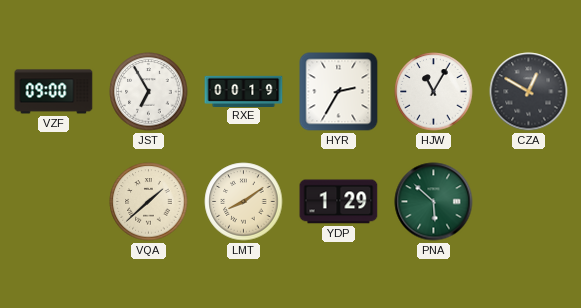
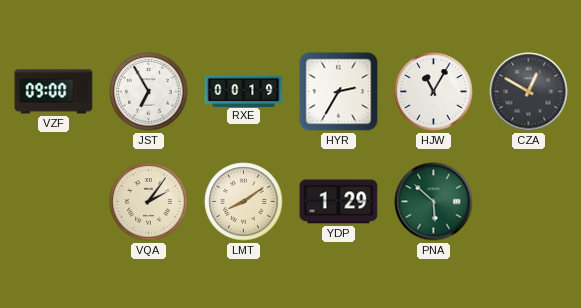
VQA: 1:38 -> 2:06 (149, 202)
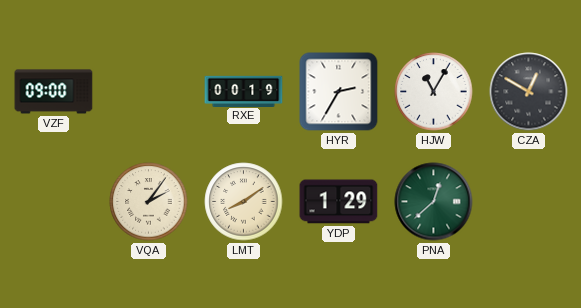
JST: 6:55 -> none (149, 92)
PNA: 5:52 -> 12:38 (434, 202)
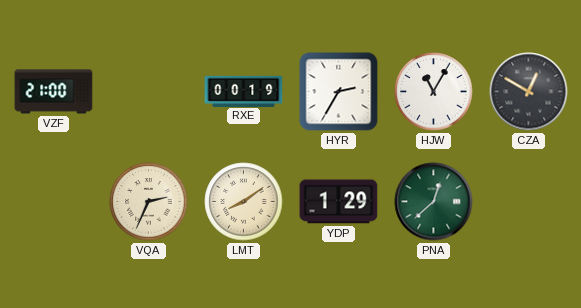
VZF: 09:00 -> 21:00 (54, 92)
VQA: 2:06 -> 2:34 (149, 202)
